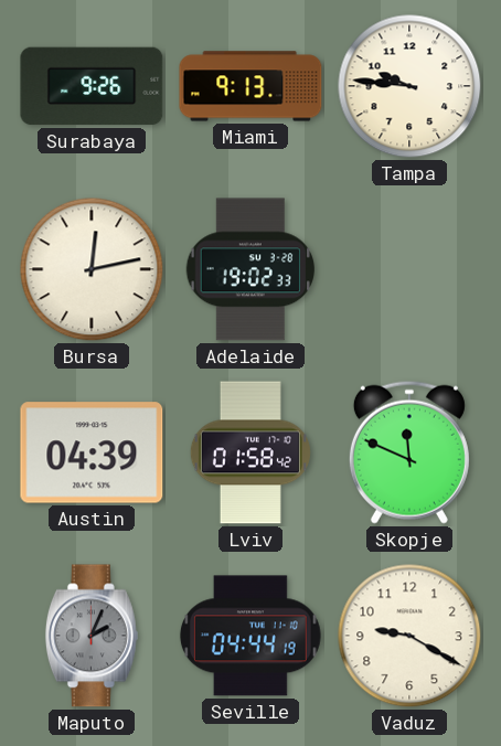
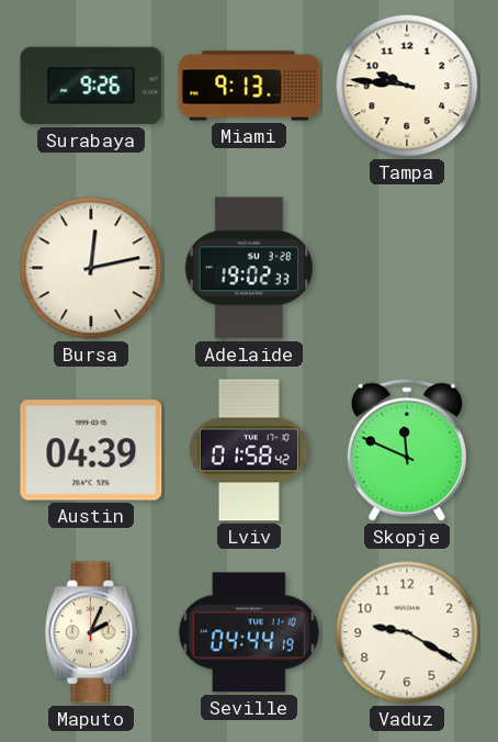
Maputo dial: grey -> cream (91, 632)
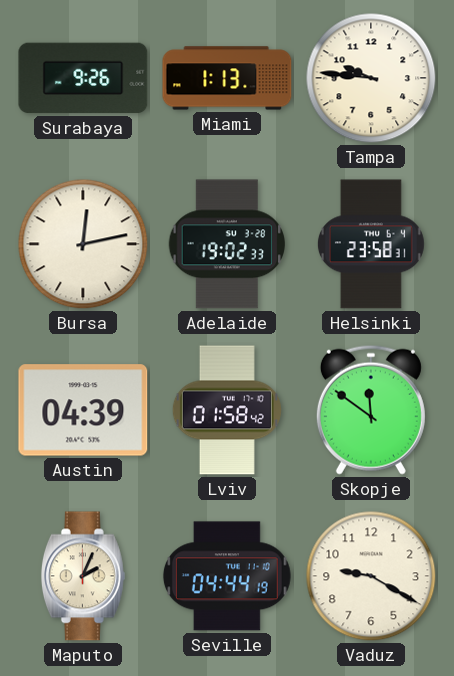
Miami: 9:13 -> 1:13 (227, 78)
Helsinki: none -> 23:58 (371, 244)
Skopje: 11:49 -> 11:51 (371, 410)
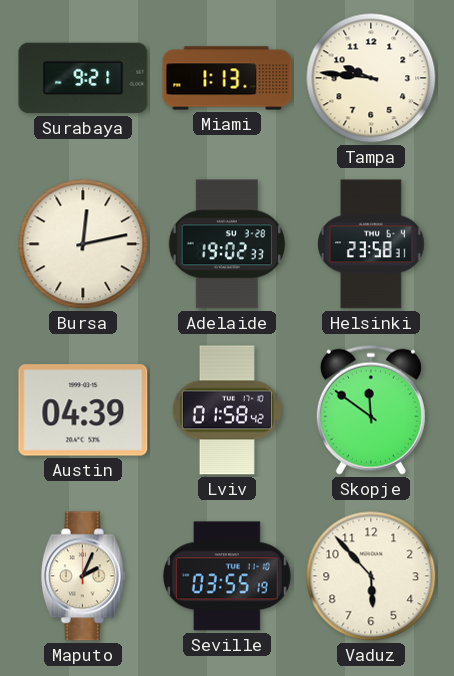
Surabaya: 9:26 -> 9:21 (83, 78)
Seville: 04:44 -> 03:55 (227, 576)
Vaduz: 9:20 -> 5:53 (371, 576)
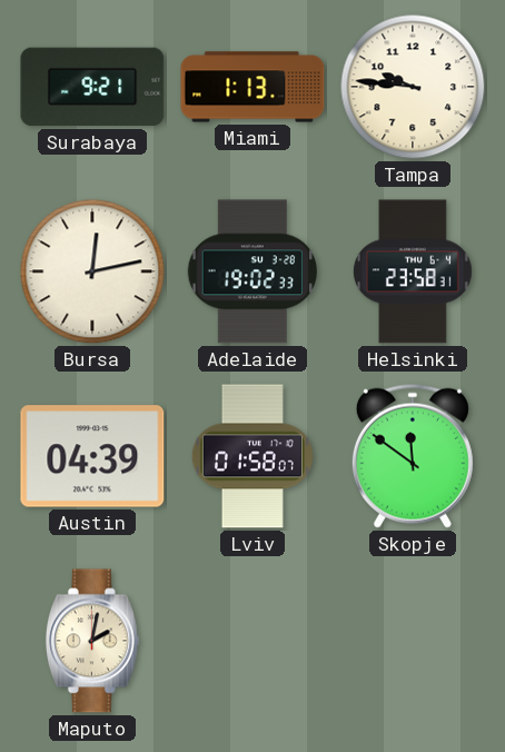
Lviv: 01:58:42 -> 01:58:07 (253, 456)
Maputo: 2:04 -> 2:02 (92, 641)
Seville: 03:55 -> none (227, 576)
Vaduz: 5:53 -> none (371, 576)
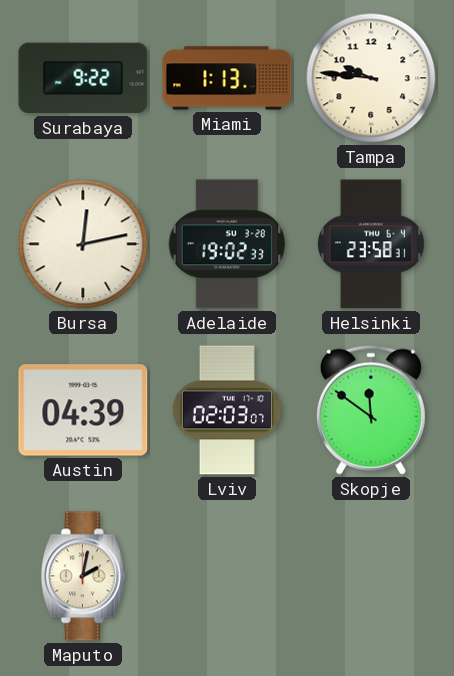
Surabaya: 9:21 -> 9:22 (83, 78)
Lviv: 01:58 -> 02:03 (227, 410)
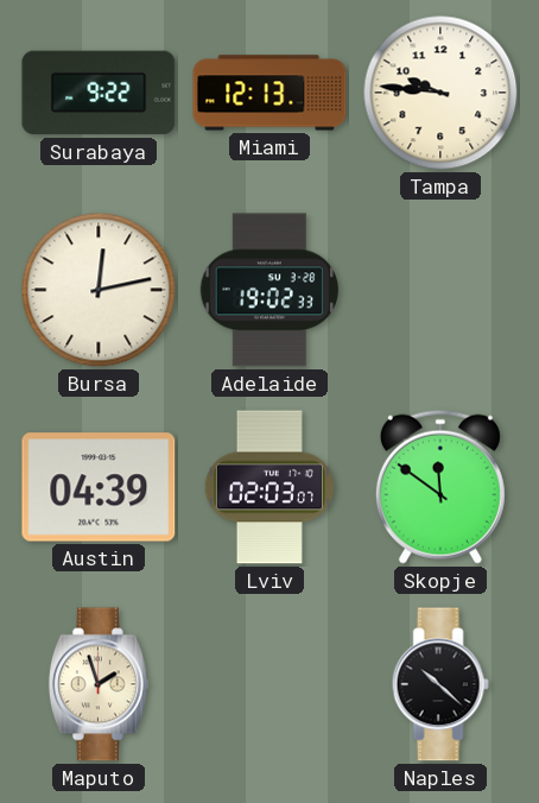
Miami: 1:13 -> 12:13 (269, 93)
Helsinki: 23:58 -> none (371, 244)
Maputo: 2:02 -> 1:57 (99, 684)
Naples: none -> 10:22 (440, 684)
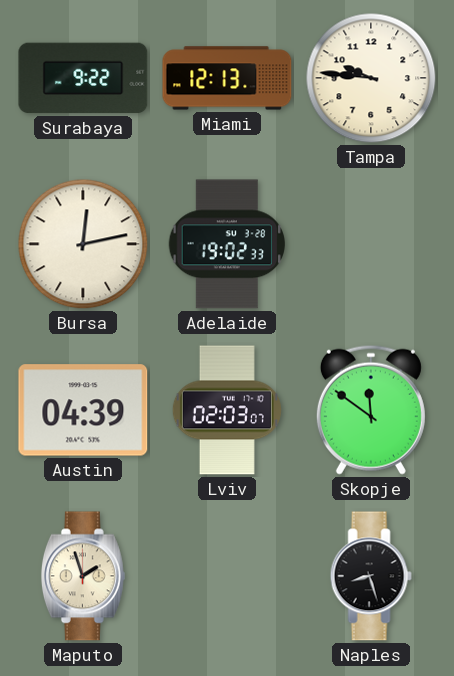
Naples: 10:22 -> 8:27 (371, 576)
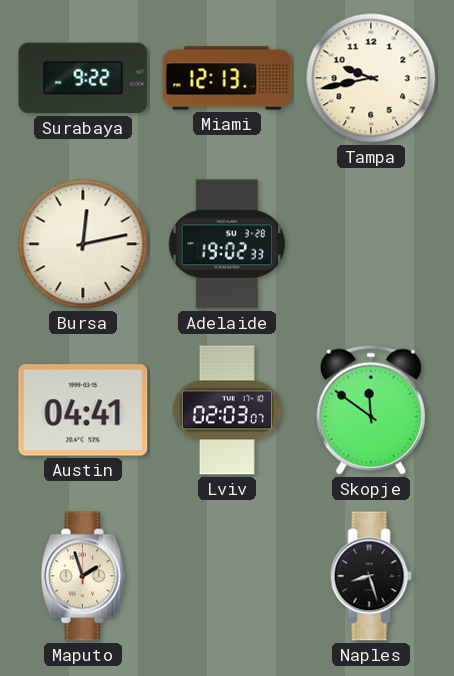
Tampa: 9:46 -> 9:43 (371, 78)
Austin: 04:39 -> 04:41 (83, 410)
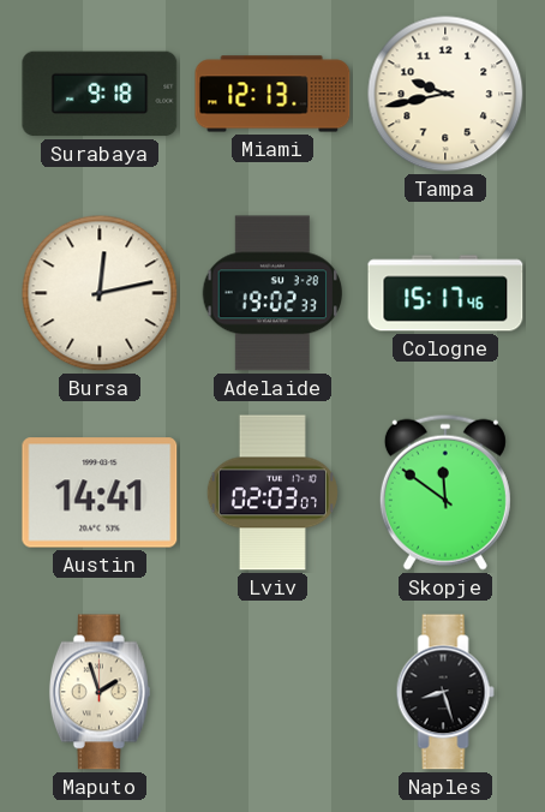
Surabaya: 9:22 -> 9:18 (100, 94)
Cologne: none -> 15:17 (445, 293)
Austin: 04:41 -> 14:41 (100, 492)
